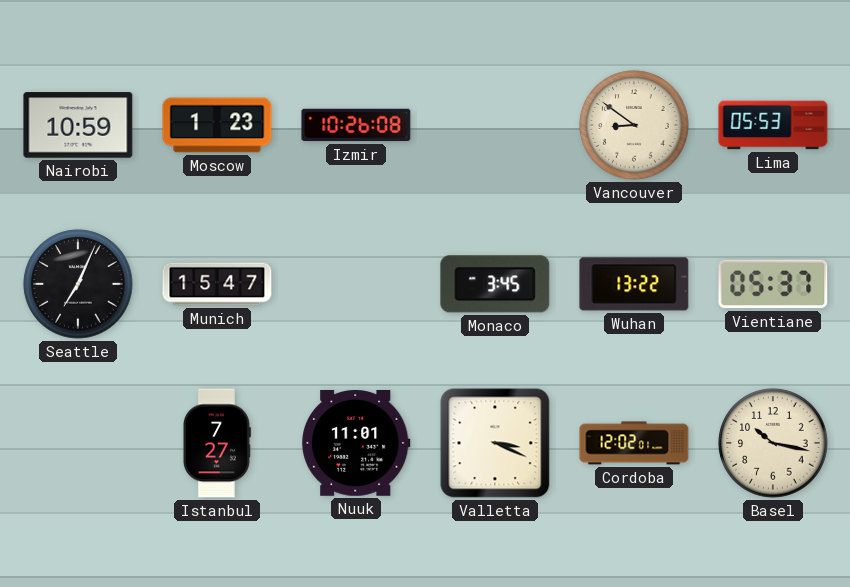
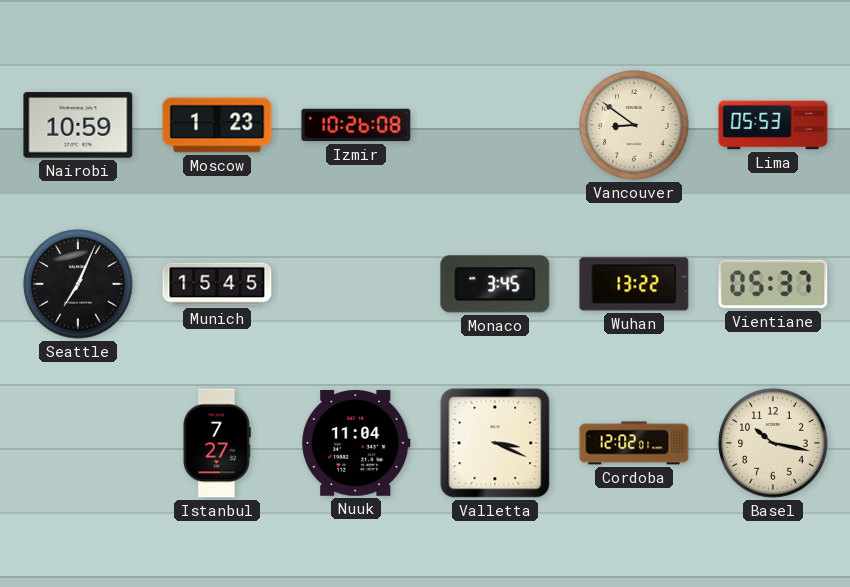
Munich: 15:47 -> 15:45 (217, 284)
Nuuk: 11:01 -> 11:04 (356, 443)
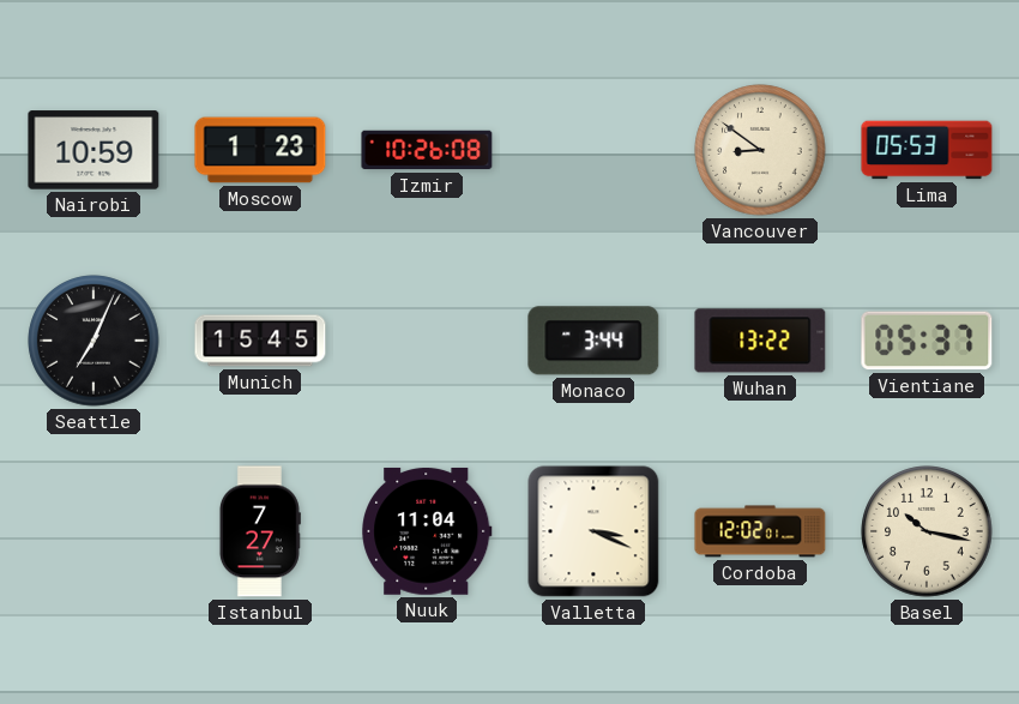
Monaco: 3:45 -> 3:44 (593, 341)
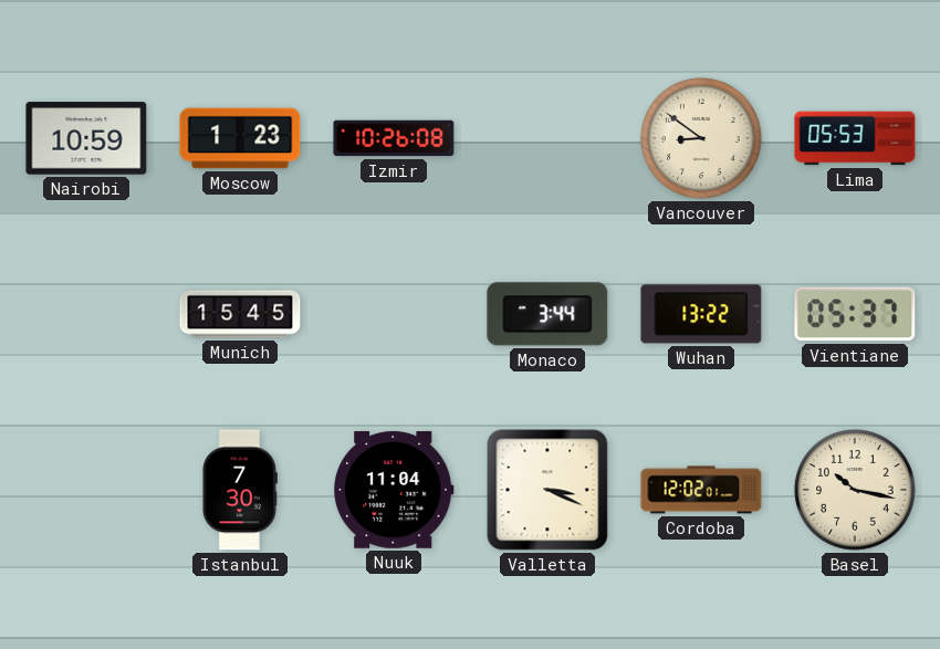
Seattle: 7:04 -> none (94, 341)
Istanbul: 7:27 -> 7:30 (239, 490)
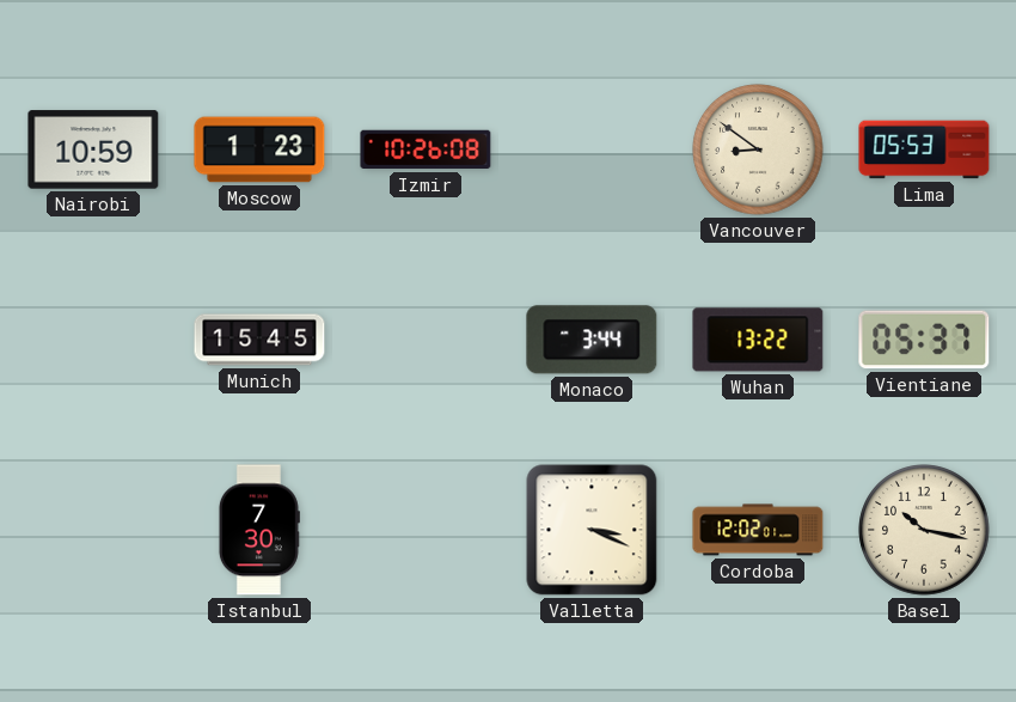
Nuuk: 11:04 -> none (394, 490)
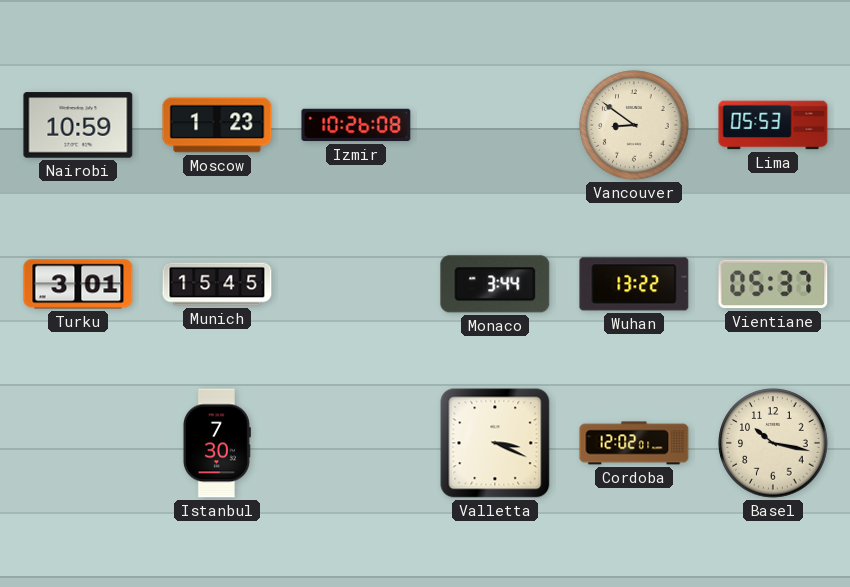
Turku: none -> 3:01 (78, 284)
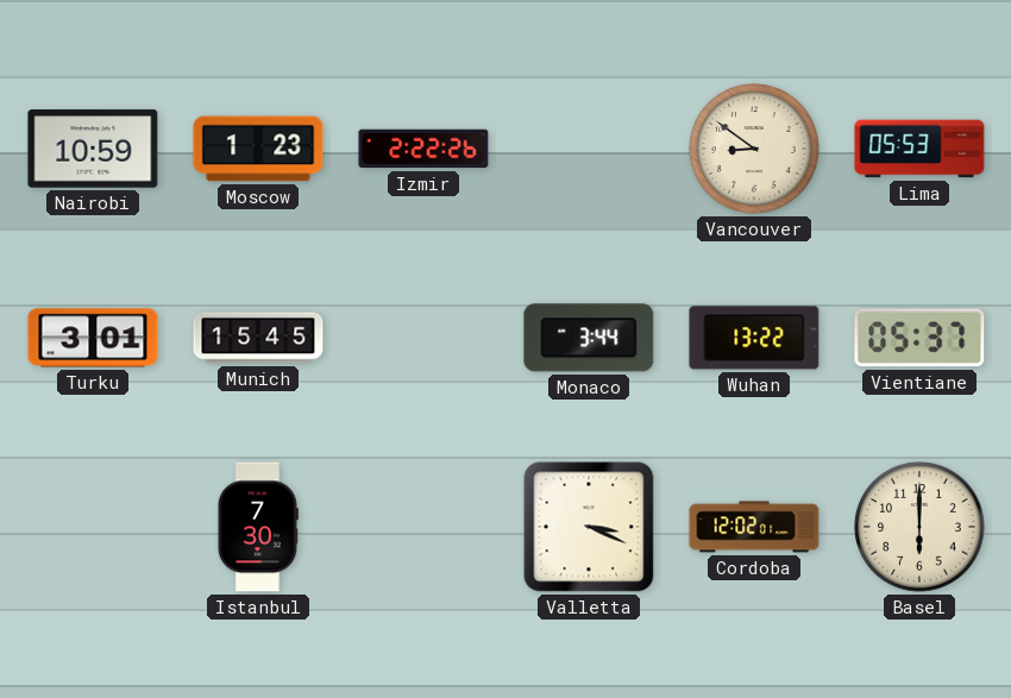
Izmir: 10:26 -> 2:22 (423, 149)
Basel: 10:17 -> 6:00 (919, 527)
